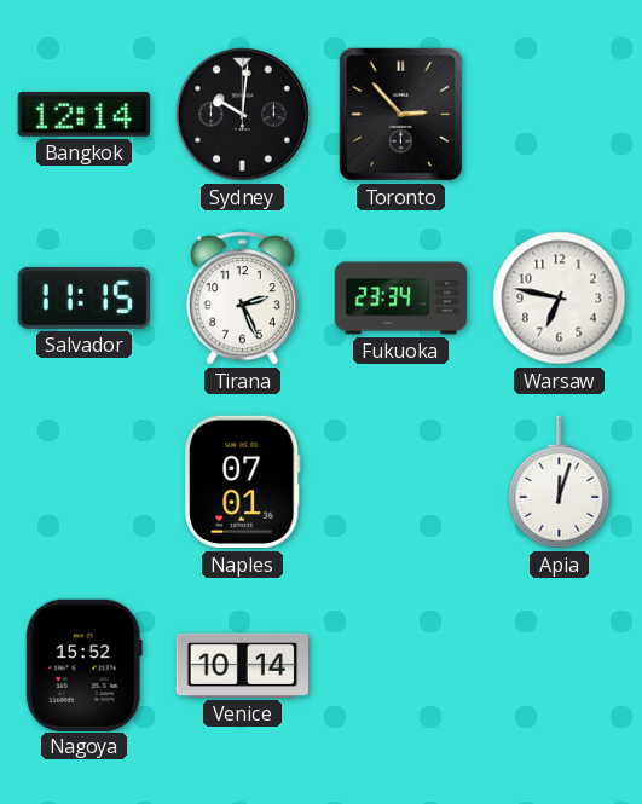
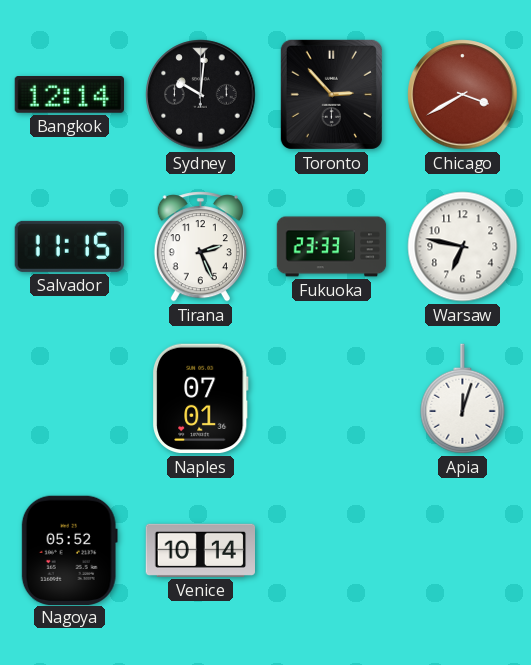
Chicago: none -> 3:40 (463, 95)
Fukuoka: 23:34 -> 23:33 (332, 247)
Nagoya: 15:52 -> 05:52 (69, 550)
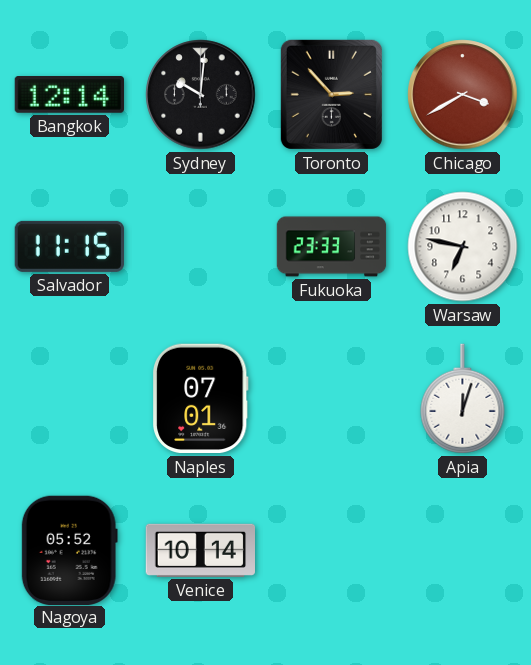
Tirana: 2:26 -> none (200, 247)
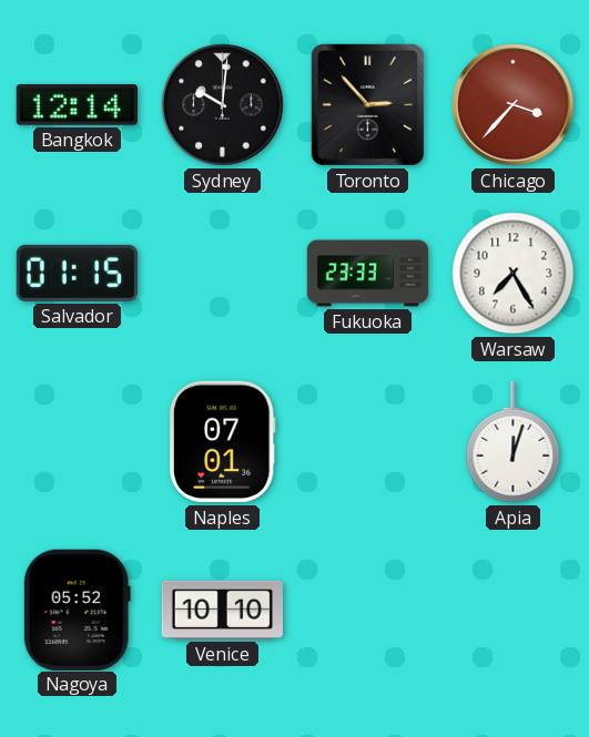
Chicago: 3:40 -> 3:37 (514, 105)
Salvador: 11:15 -> 01:15 (77, 273)
Warsaw: 6:47 -> 7:25 (514, 274)
Venice: 10:14 -> 10:10 (223, 610)
